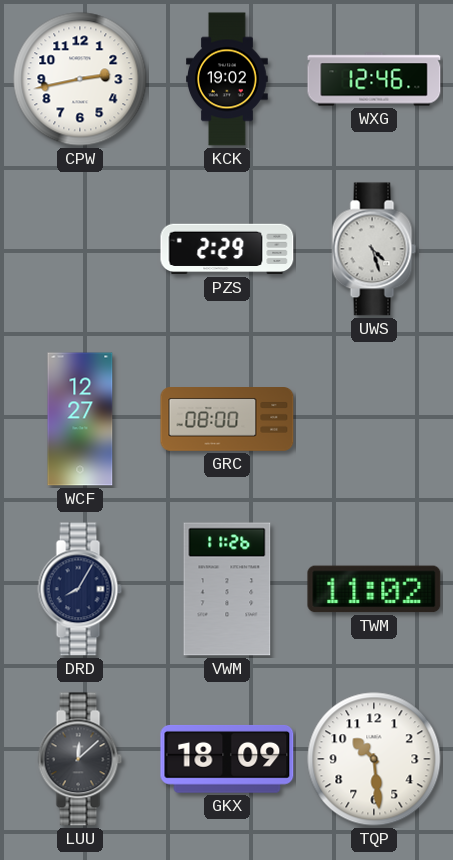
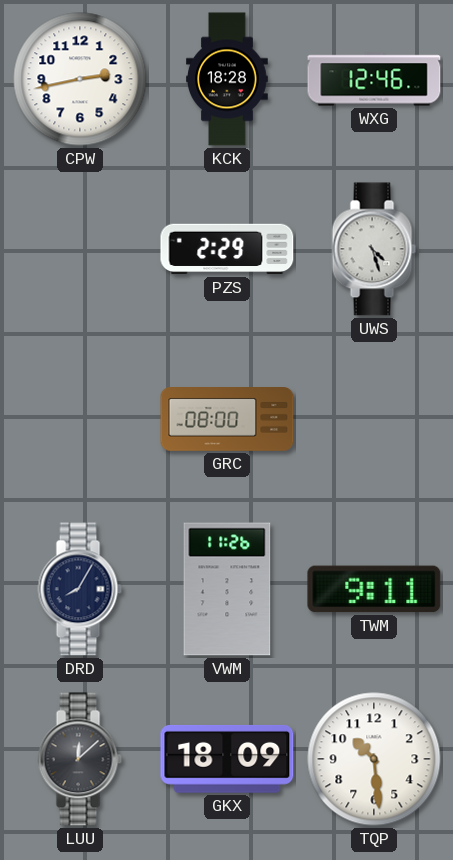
KCK: 19:02 -> 18:28 (227, 79)
WCF: 12:27 -> none (80, 419)
TWM: 11:02 -> 9:11 (374, 589)
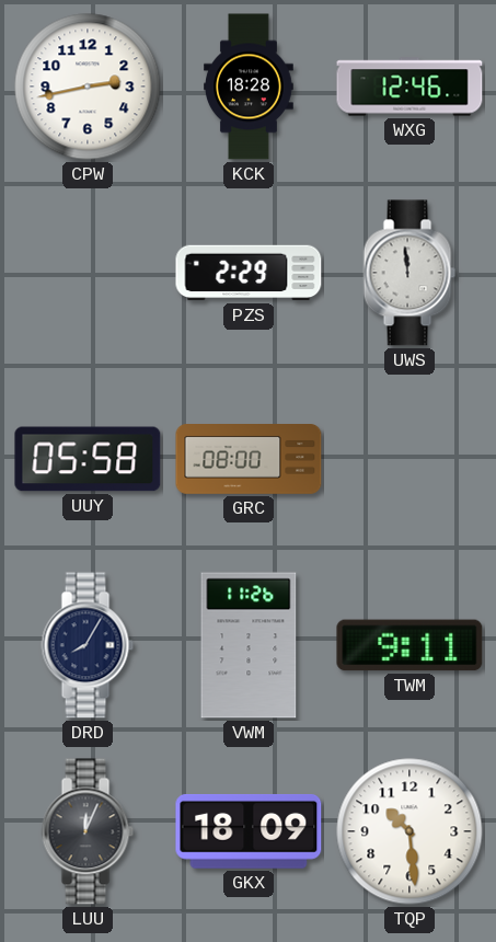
UWS: 4:27 -> 11:59 (410, 273)
UUY: none -> 05:58 (88, 459)
LUU: 12:08 -> 12:04 (88, 831)
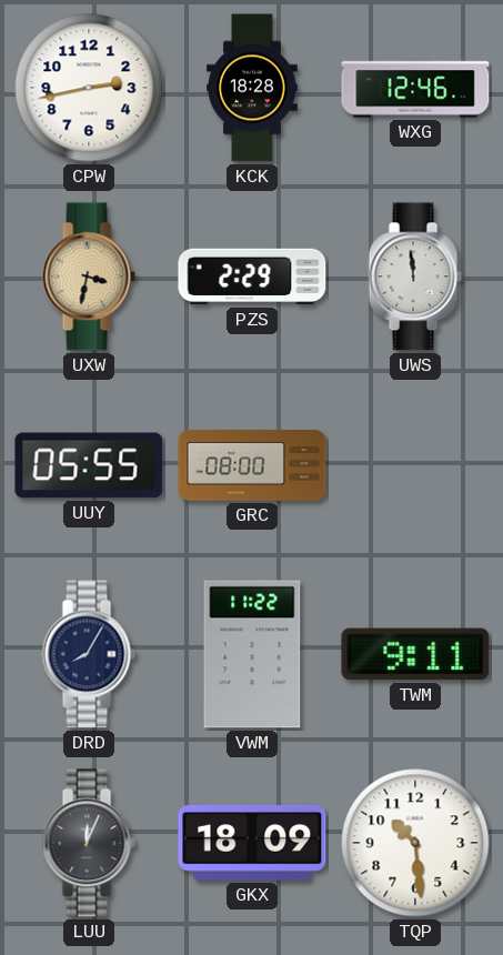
UXW: none -> 3:32 (89, 277)
UUY: 05:58 -> 05:55 (89, 465)
VWM: 11:26 -> 11:22 (252, 654)
